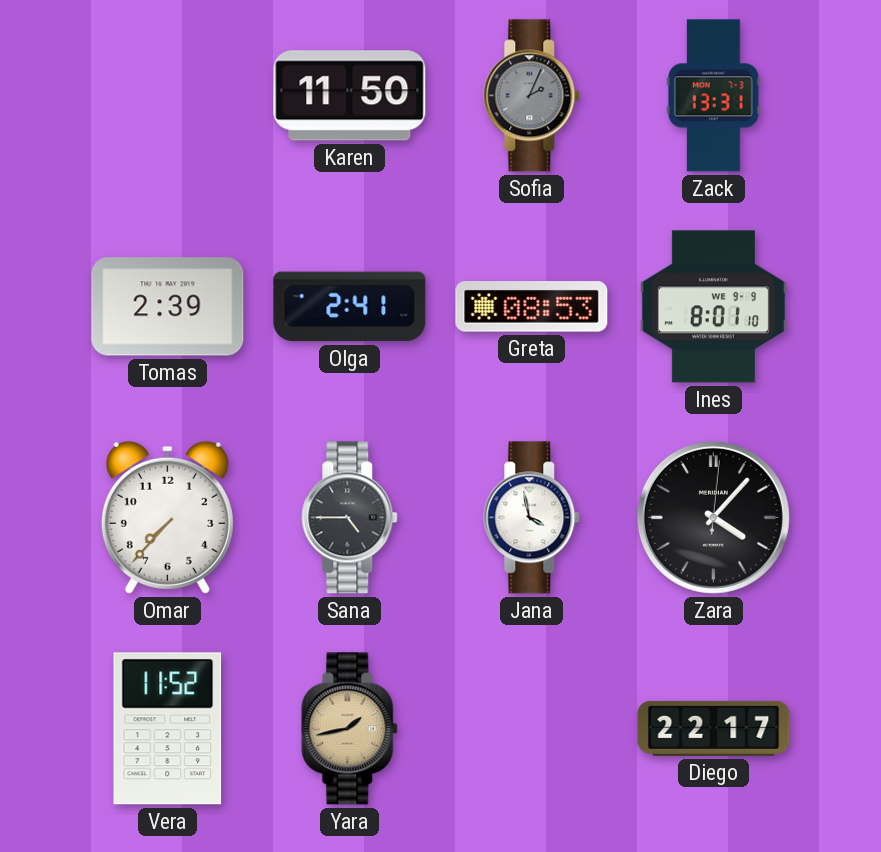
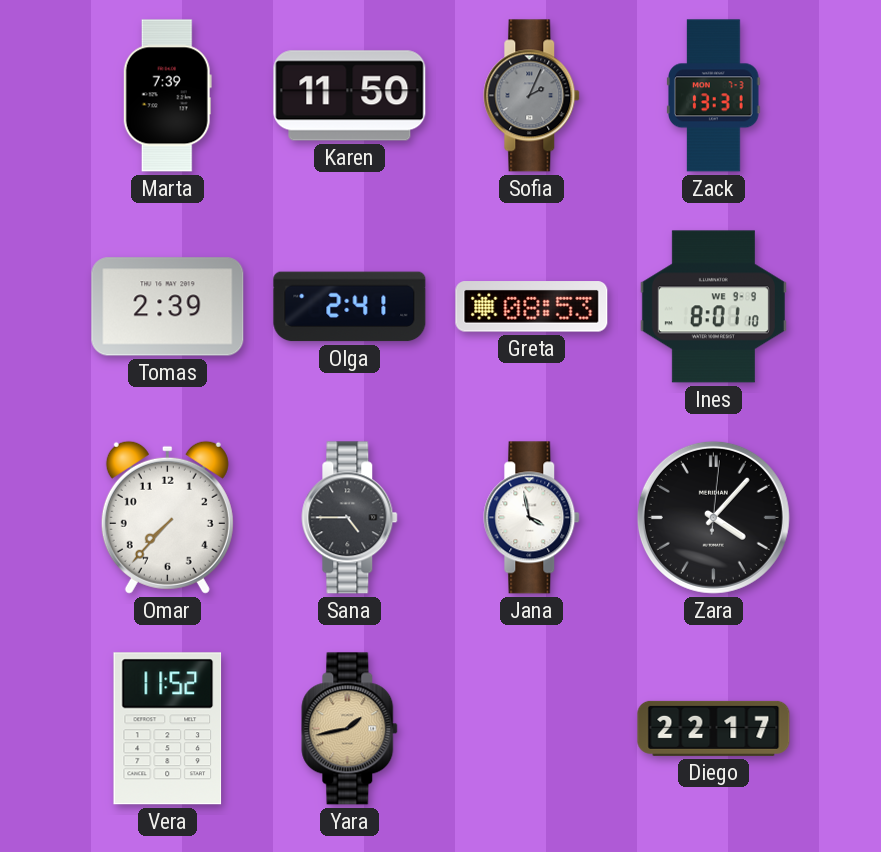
Marta: none -> 7:39 (167, 96)
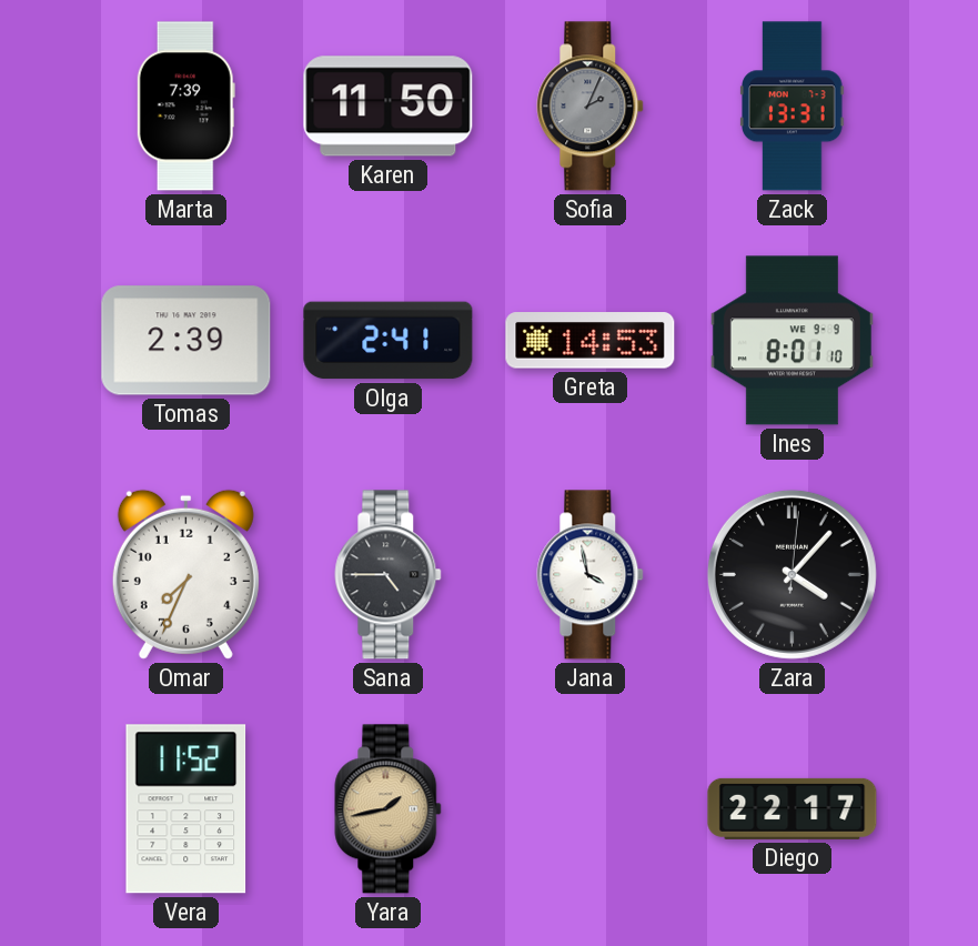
Greta: 08:53 -> 14:53 (591, 341)
Omar: 7:37 -> 7:34 (185, 574)
